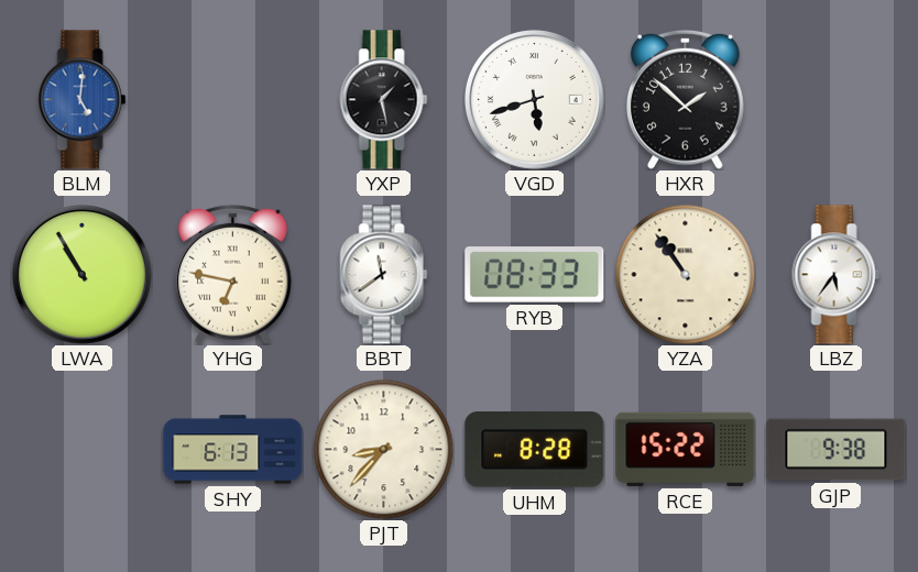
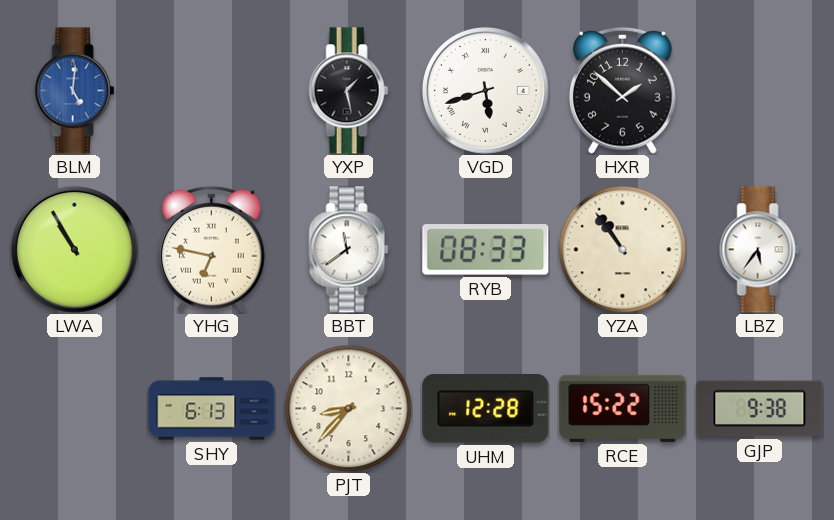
UHM: 8:28 -> 12:28 (486, 409)
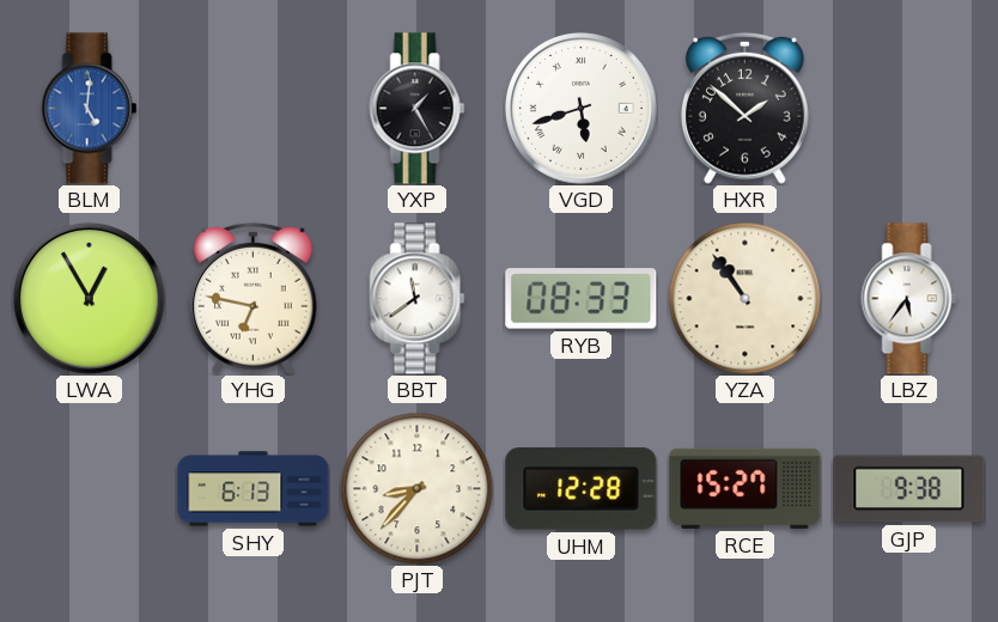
YXP: 1:28 -> 1:25 (418, 109)
LWA: 10:55 -> 12:55 (89, 298)
RCE: 15:22 -> 15:27 (746, 488)
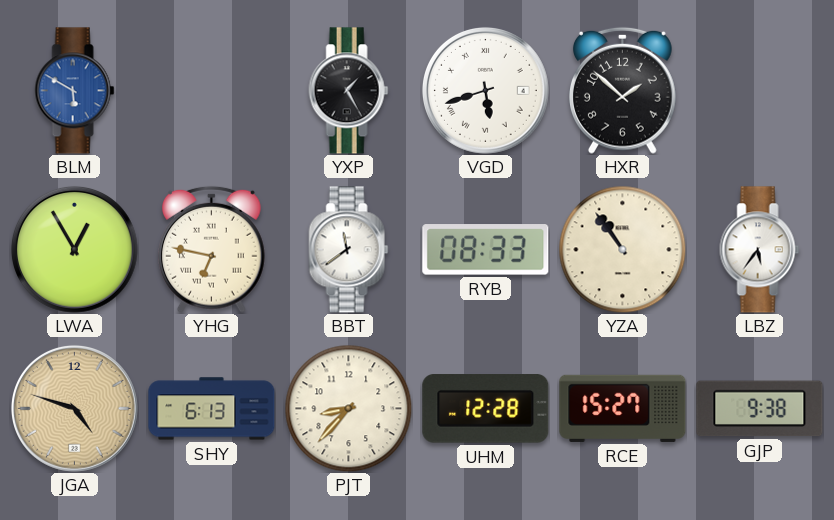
BLM: 5:01 -> 5:50 (75, 91)
JGA: none -> 4:48 (74, 408)
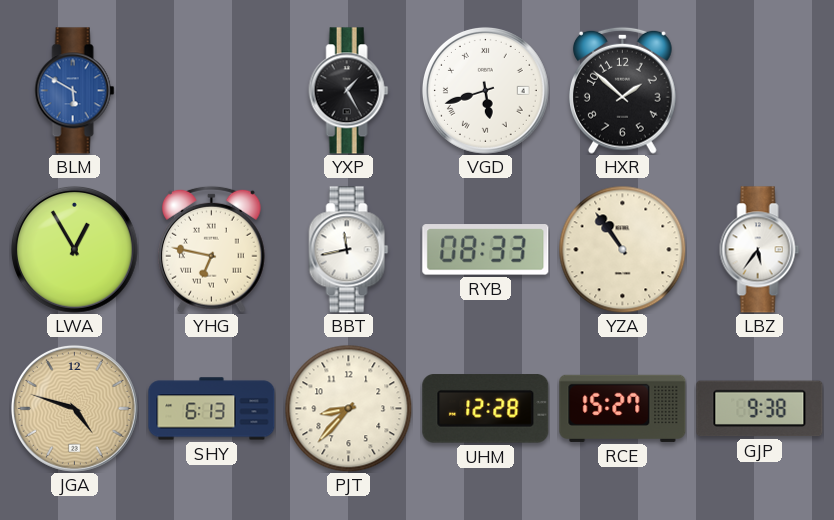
BBT: 11:39 -> 11:43 (349, 250)
